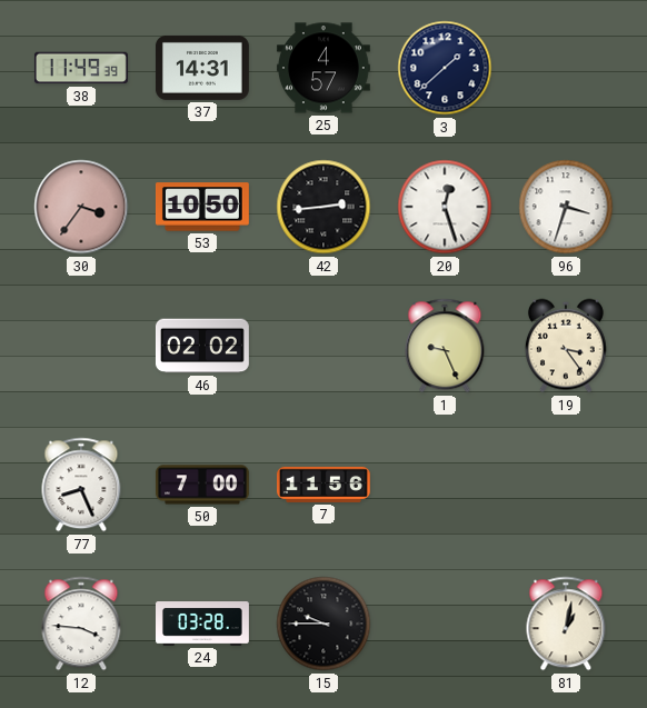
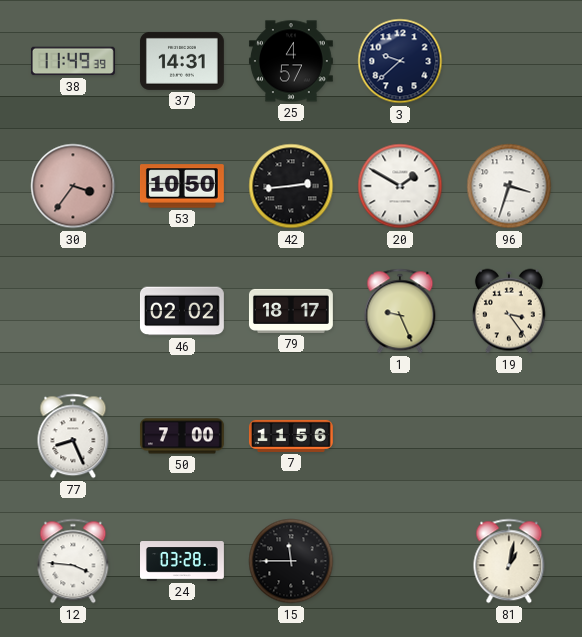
3: 1:38 -> 9:38 (400, 61)
20: 12:27 -> 1:50 (400, 186)
79: none -> 18:17 (291, 311)
15: 9:45 -> 11:45 (291, 561)
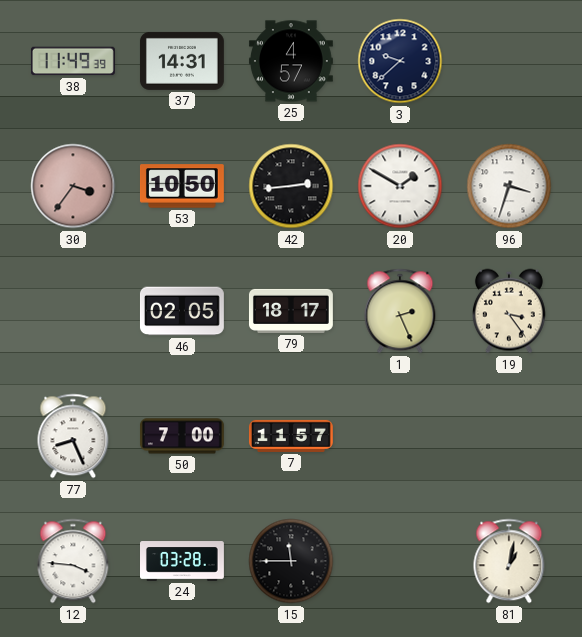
46: 02:02 -> 02:05 (182, 311)
1: 9:26 -> 2:26 (400, 311)
7: 11:56 -> 11:57 (291, 436)
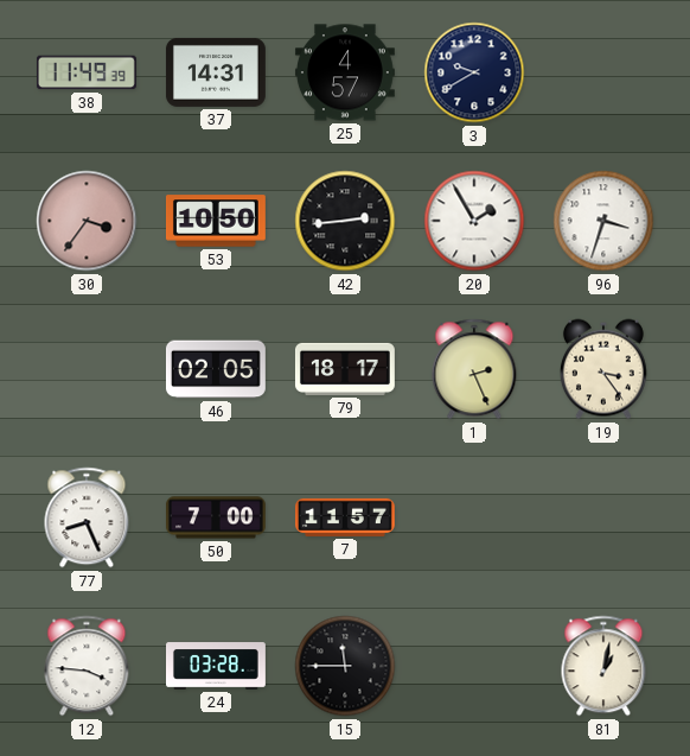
3: 9:38 -> 9:40 (474, 72)
20: 1:50 -> 1:55 (474, 221)
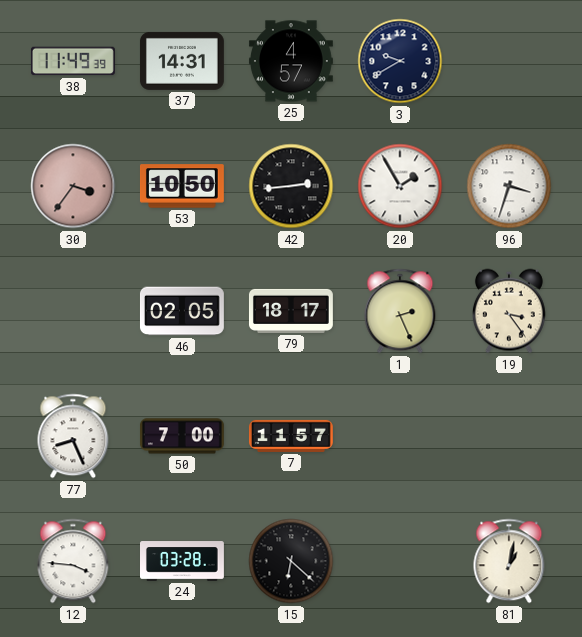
15: 11:45 -> 6:22 (291, 561)
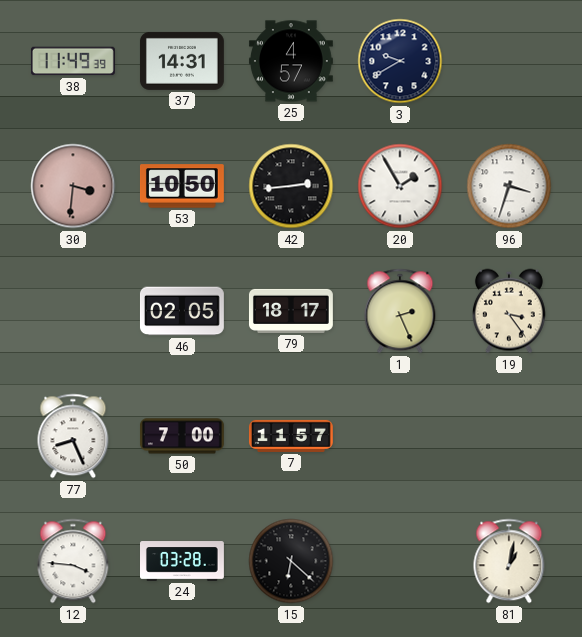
30: 3:36 -> 3:31 (73, 186)
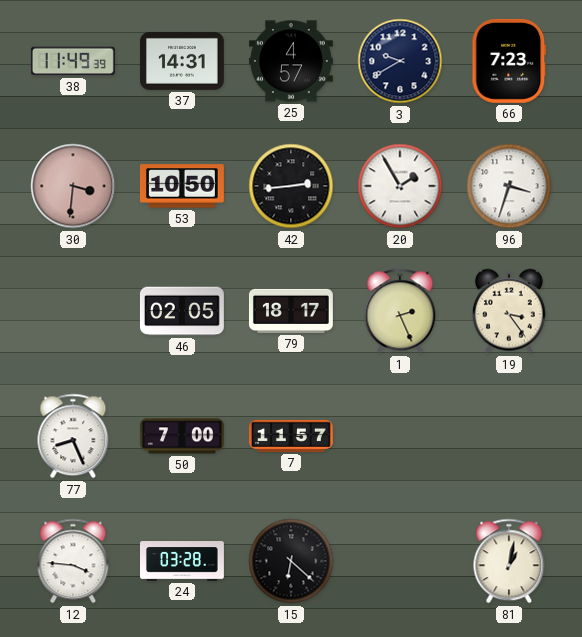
66: none -> 7:23 (509, 61)
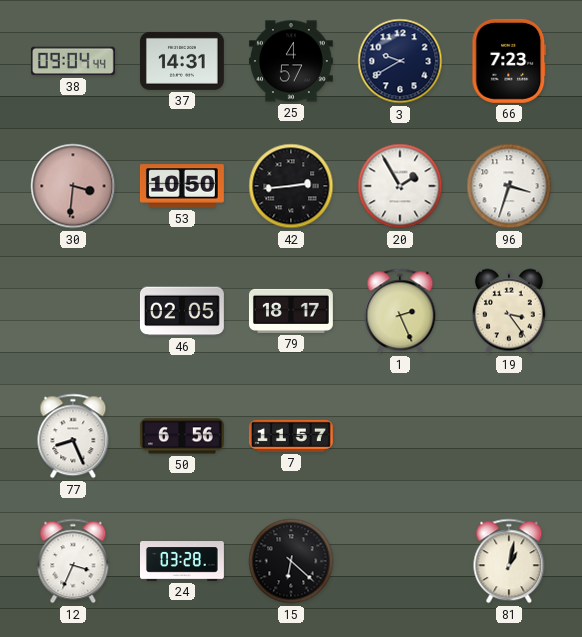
38: 11:49 -> 09:04 (73, 61)
50: 7:00 -> 6:56 (182, 436)
12: 3:46 -> 3:34 (73, 561)
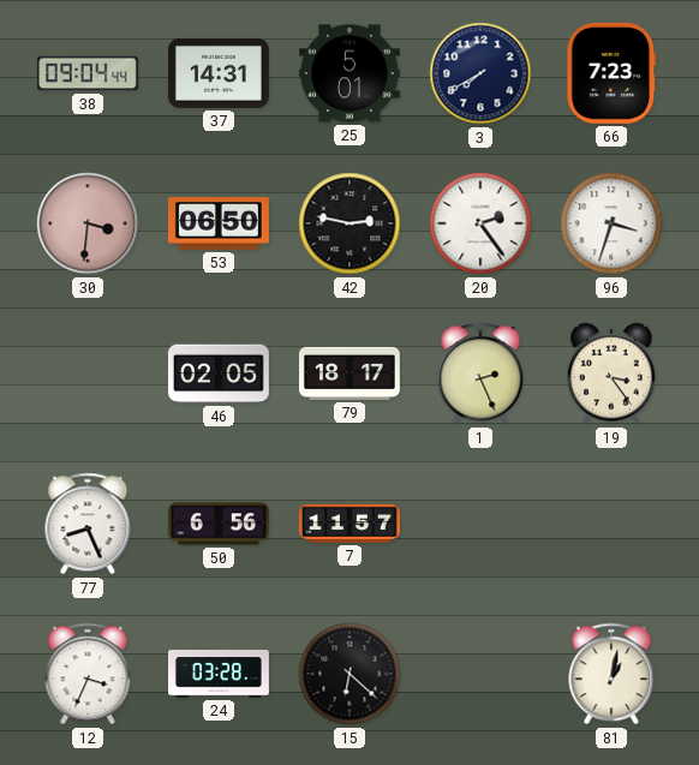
25: 4:57 -> 5:01 (349, 73)
3: 9:40 -> 7:40 (480, 73)
53: 10:50 -> 06:50 (219, 223)
42: 2:44 -> 2:47 (349, 223)
20: 1:55 -> 2:24 (480, 223)
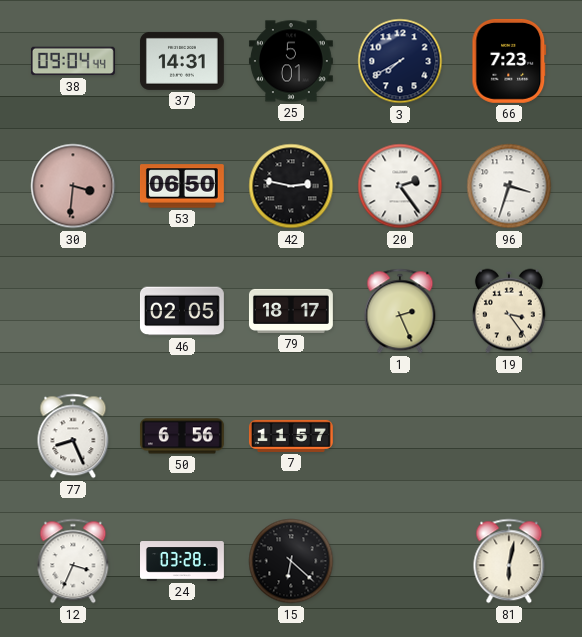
81: 1:02 -> 6:02 (509, 561)
